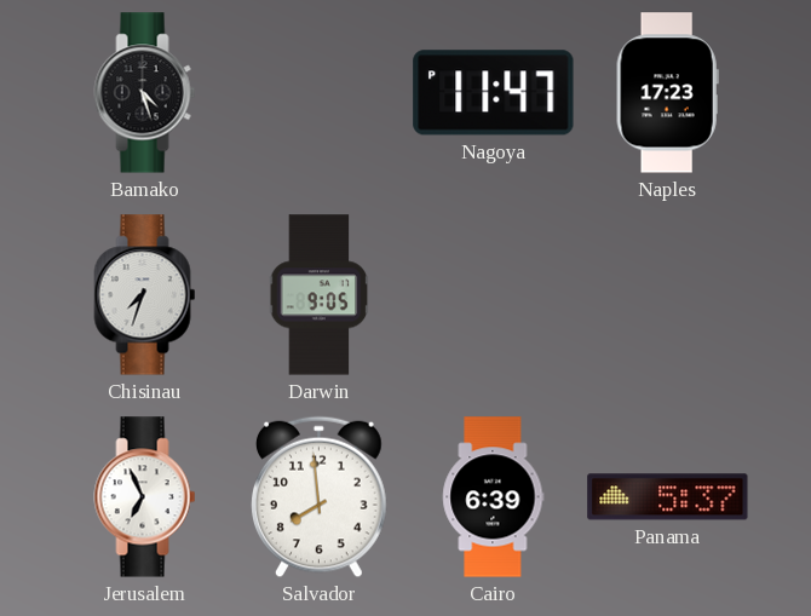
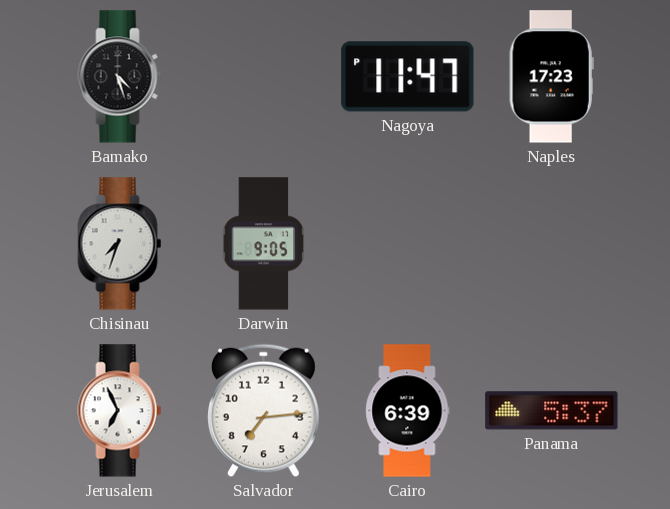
Salvador: 7:59 -> 7:14 (264, 411)
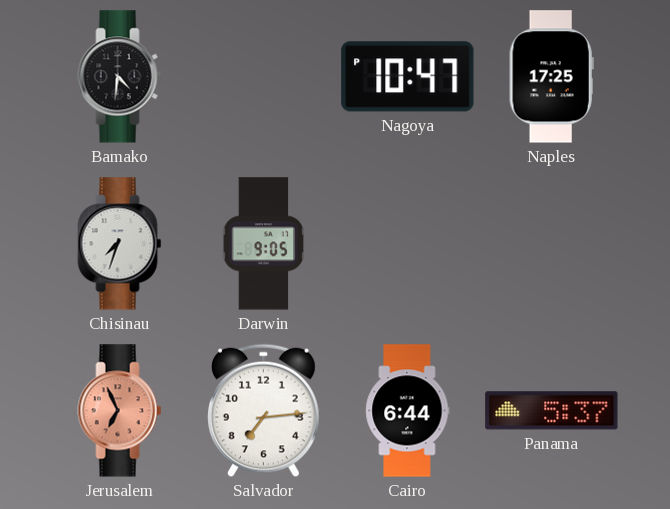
Bamako: 4:27 -> 4:31 (120, 77)
Nagoya: 11:47 -> 10:47 (408, 77)
Naples: 17:23 -> 17:25 (551, 77)
Jerusalem dial: white -> salmon (120, 411)
Cairo: 6:39 -> 6:44 (408, 411)
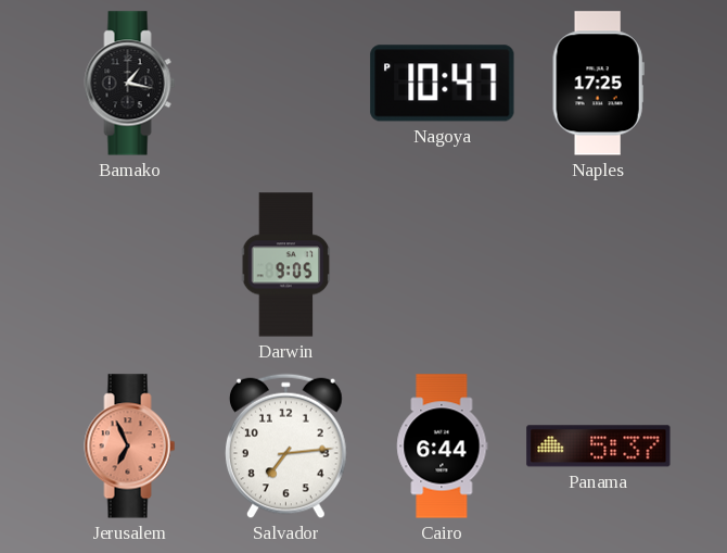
Bamako: 4:31 -> 1:17 (130, 84)
Chisinau: 7:33 -> none (120, 244)
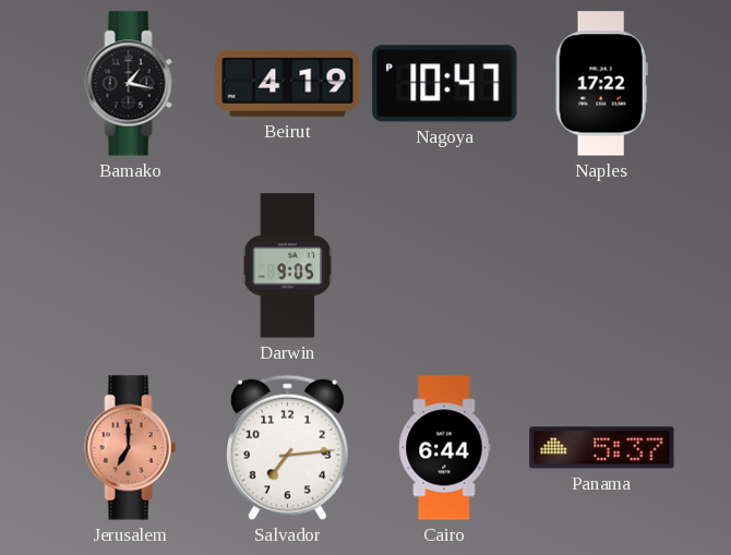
Beirut: none -> 4:19 (288, 83)
Naples: 17:25 -> 17:22 (601, 84)
Jerusalem: 6:56 -> 7:00 (131, 448)
